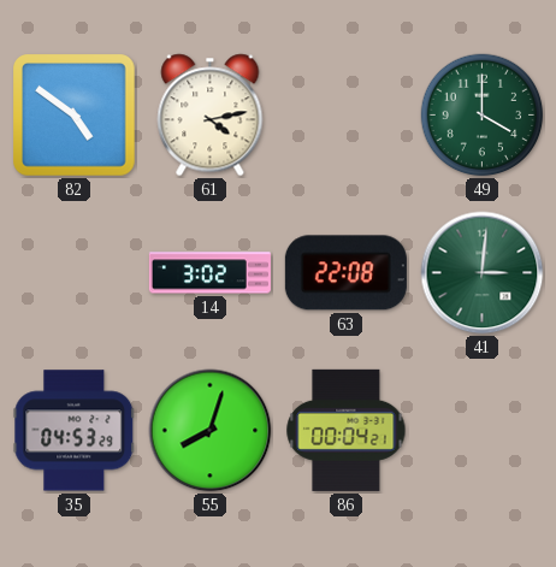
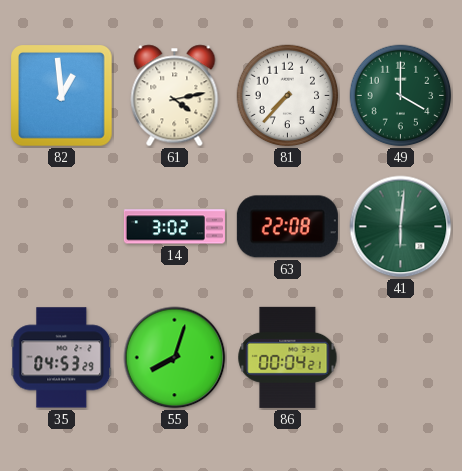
82: 4:51 -> 12:59 (62, 96)
81: none -> 7:37 (288, 96)
41: 3:01 -> 6:01 (401, 227)
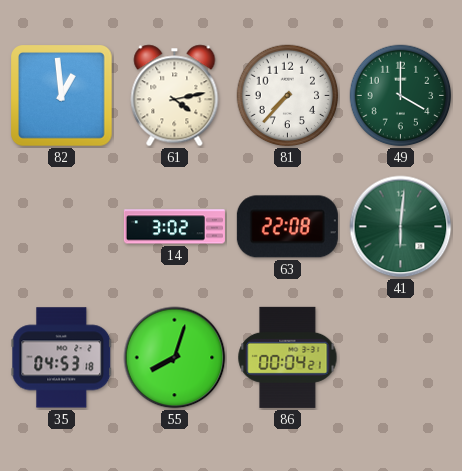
35: 04:53:29 -> 04:53:18 (62, 358)
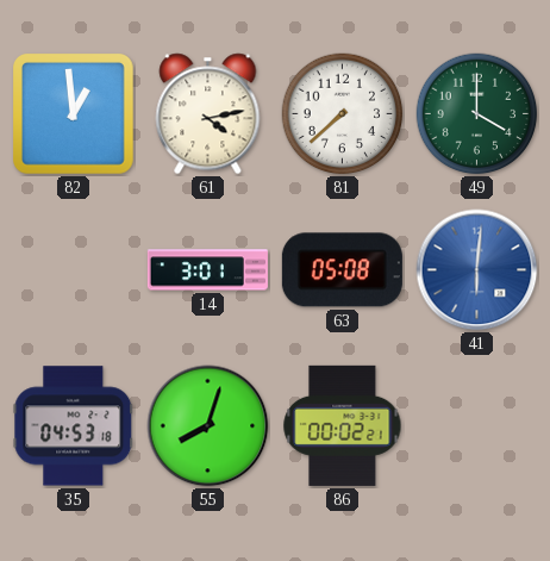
81: 7:37 -> 7:38 (343, 114)
14: 3:02 -> 3:01 (207, 270)
63: 22:08 -> 05:08 (342, 270)
41 dial: green -> blue (477, 270)
86: 00:04 -> 00:02 (343, 425)
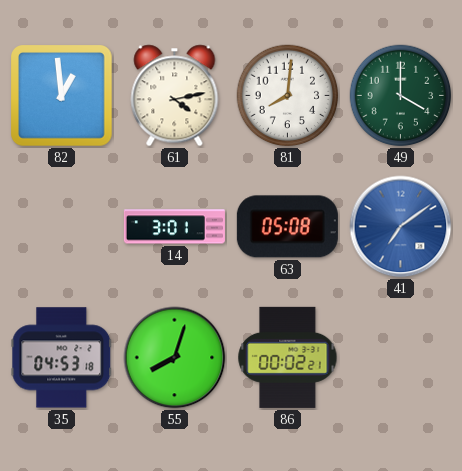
81: 7:38 -> 8:01 (288, 96)
41: 6:01 -> 7:09 (401, 227)
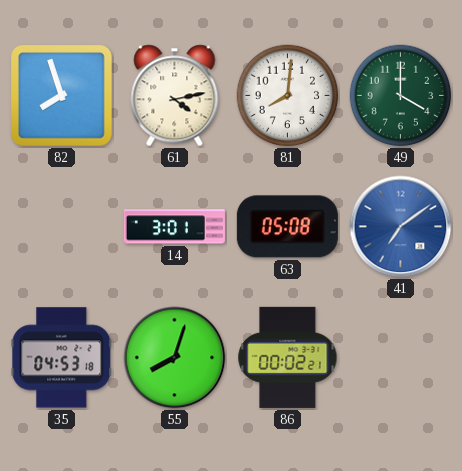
82: 12:59 -> 7:57 (62, 96)
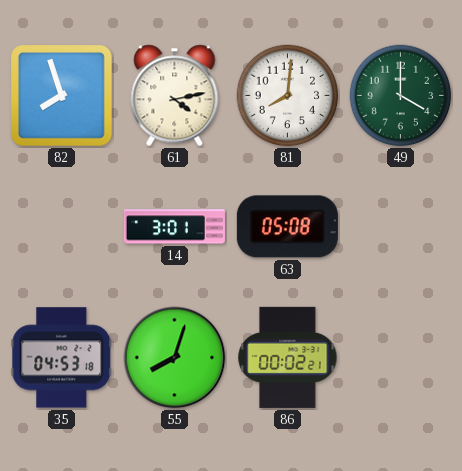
41: 7:09 -> none (401, 227)
